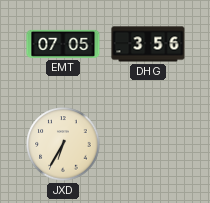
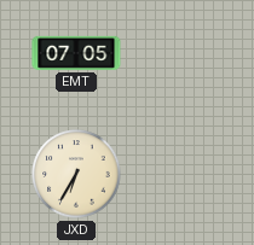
DHG: 3:56 -> none (148, 44)
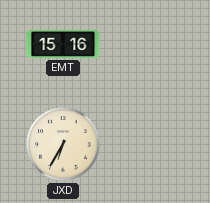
EMT: 07:05 -> 15:16 (63, 44)
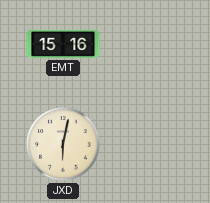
JXD: 6:35 -> 6:02 (63, 144)
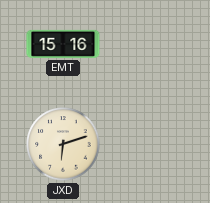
JXD: 6:02 -> 6:12 (63, 144)
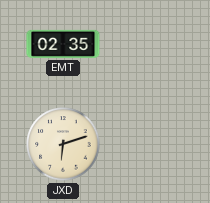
EMT: 15:16 -> 02:35 (63, 44)
